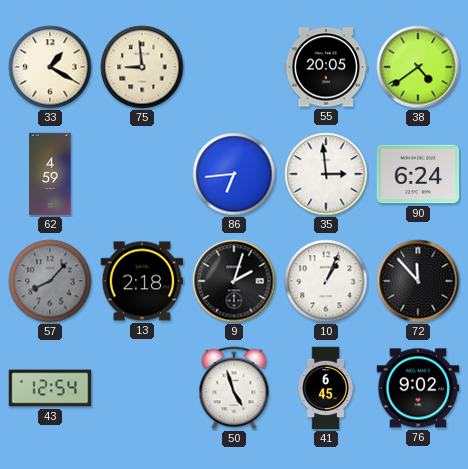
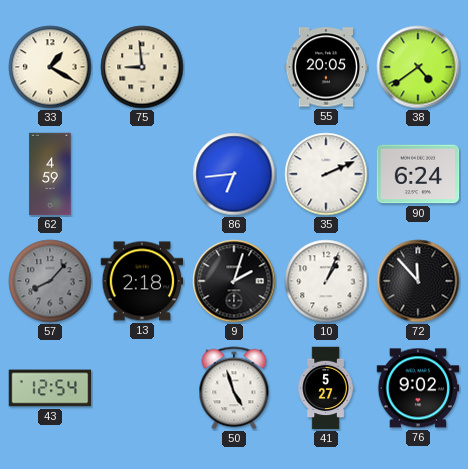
35: 2:59 -> 2:11 (326, 174)
41: 6:45 -> 5:27 (326, 388)
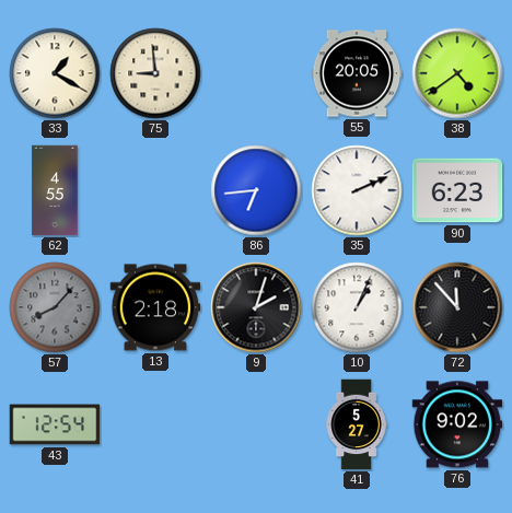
62: 4:59 -> 4:55 (55, 190)
90: 6:24 -> 6:23 (457, 190)
50: 4:57 -> none (234, 388)
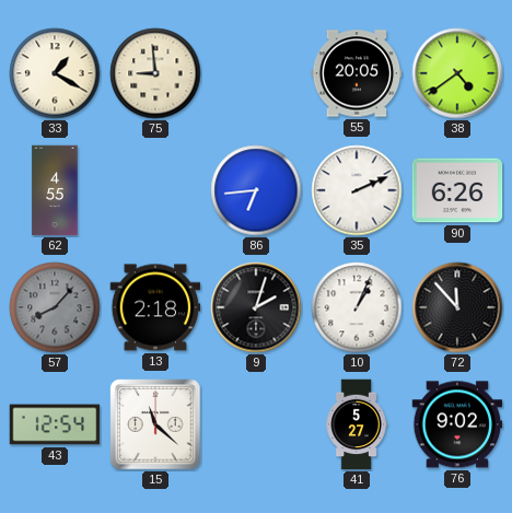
90: 6:23 -> 6:26 (457, 190)
15: none -> 11:22 (155, 424)
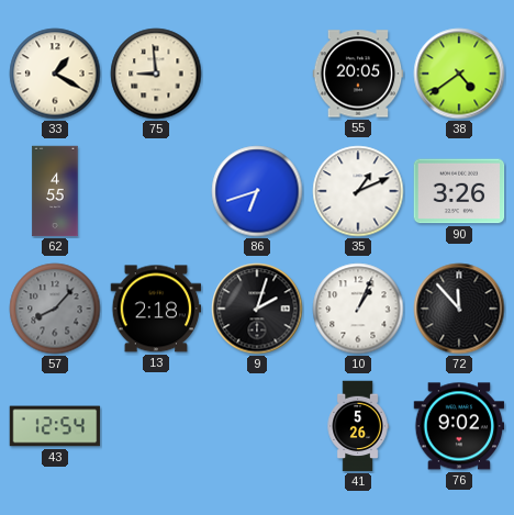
86: 6:44 -> 6:42 (257, 191)
35: 2:11 -> 1:11 (358, 191)
90: 6:26 -> 3:26 (459, 191)
15: 11:22 -> none (155, 424)
41: 5:27 -> 5:26 (358, 426)
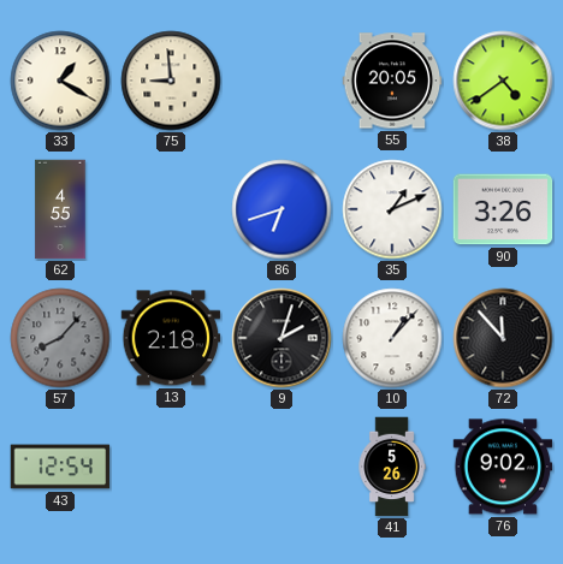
10: 1:04 -> 1:07 (392, 338)
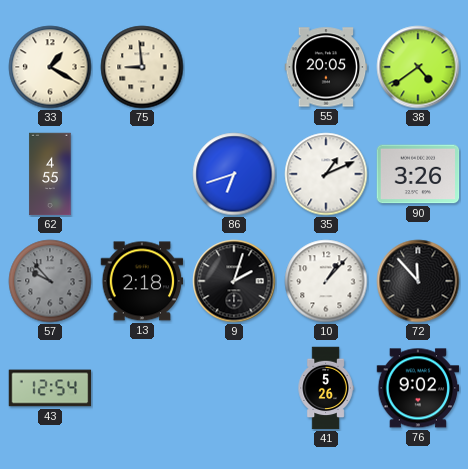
57: 8:07 -> 9:53 (50, 281)
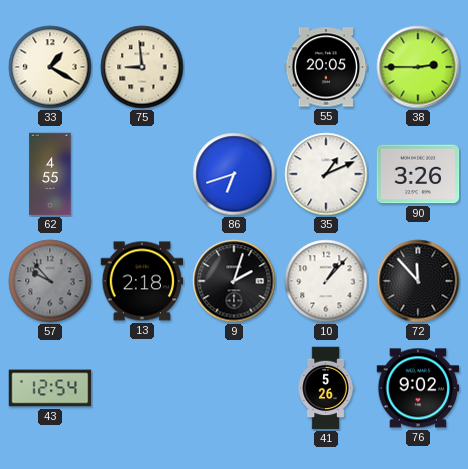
38: 4:39 -> 2:45 (418, 67)
